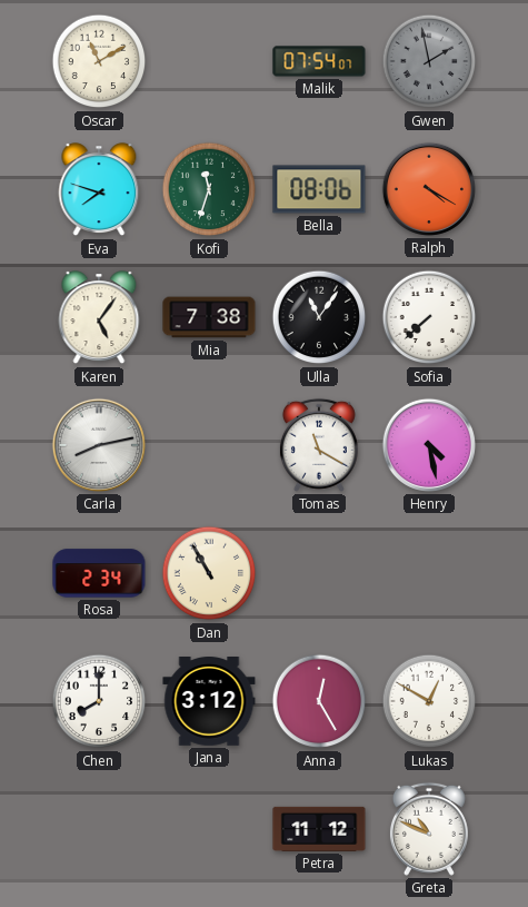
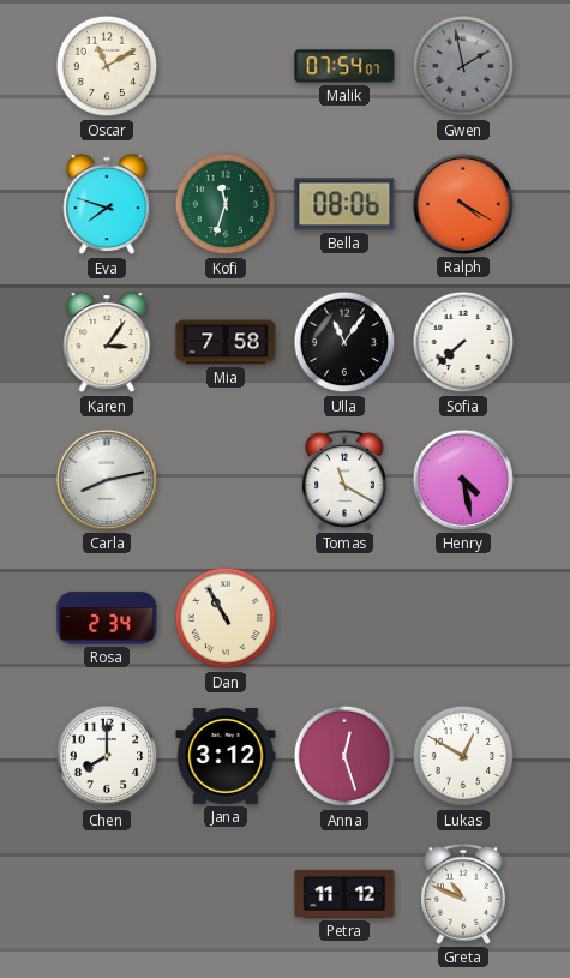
Karen: 5:06 -> 3:06 (107, 343)
Mia: 7:38 -> 7:58 (226, 342)
Anna: 12:25 -> 12:27 (344, 756)
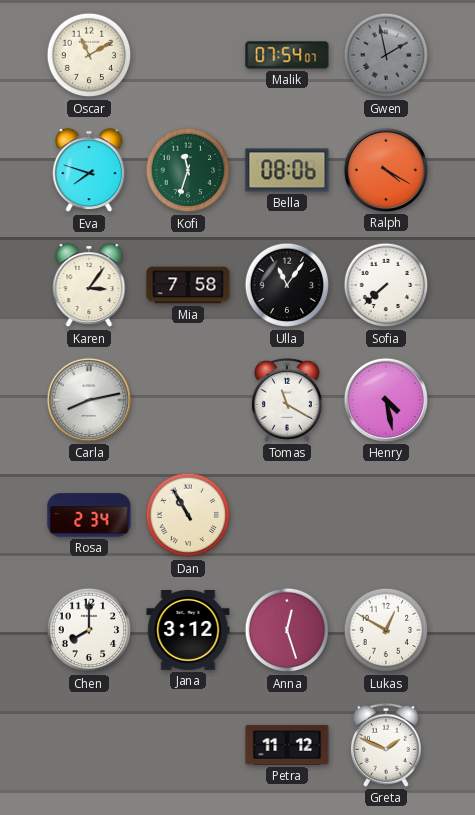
Greta: 10:49 -> 1:49 (386, 745)
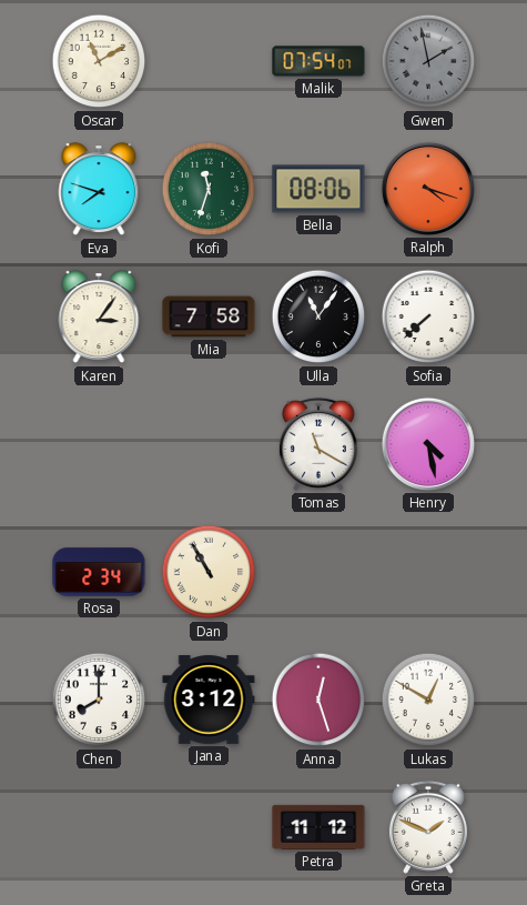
Ralph: 4:20 -> 4:18 (428, 189)
Carla: 8:13 -> none (89, 400)
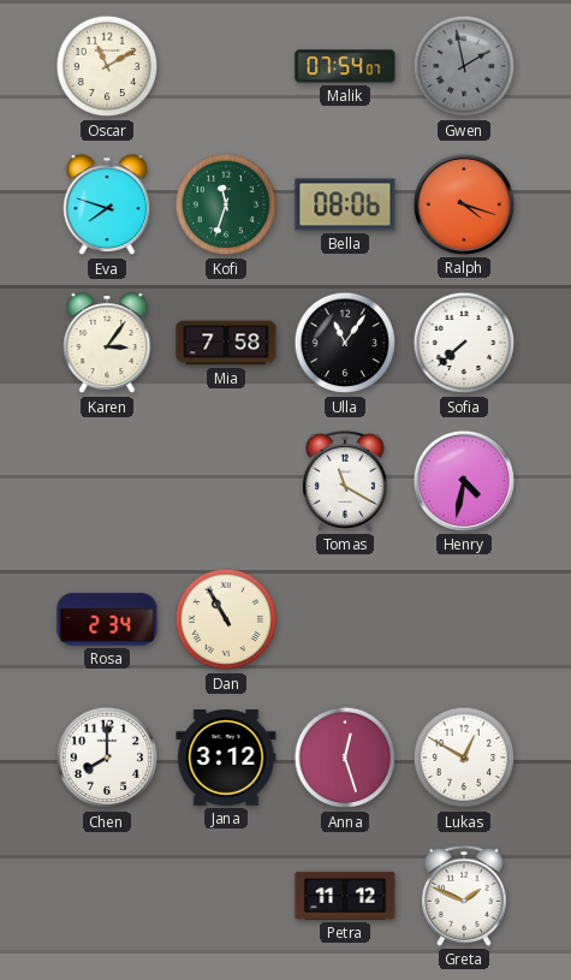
Henry: 4:28 -> 4:32 (464, 481)
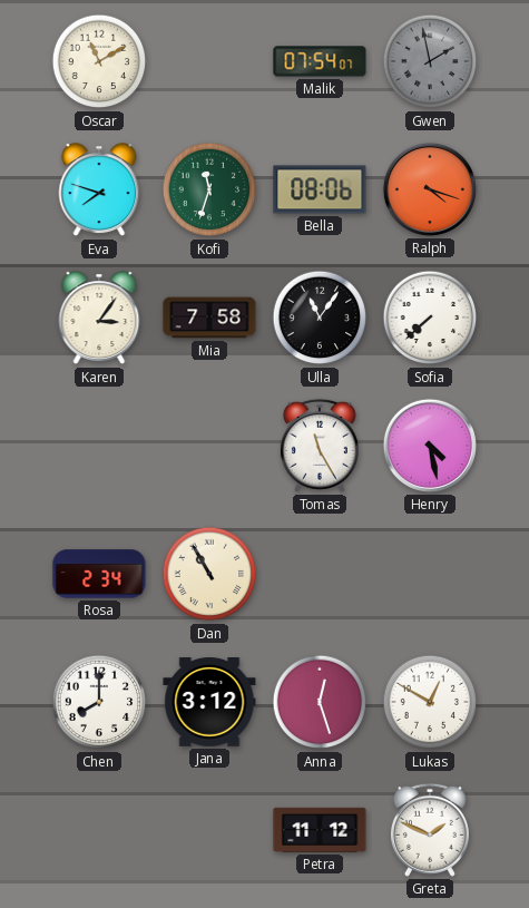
Tomas: 11:20 -> 11:25 (320, 446)
Henry: 4:32 -> 4:28 (430, 446)
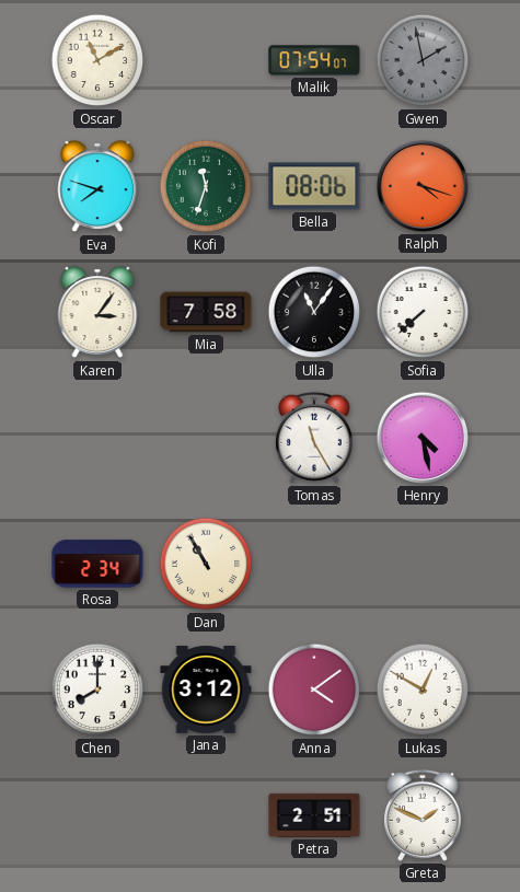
Anna: 12:27 -> 4:09 (314, 690)
Petra: 11:12 -> 2:51 (314, 815)
